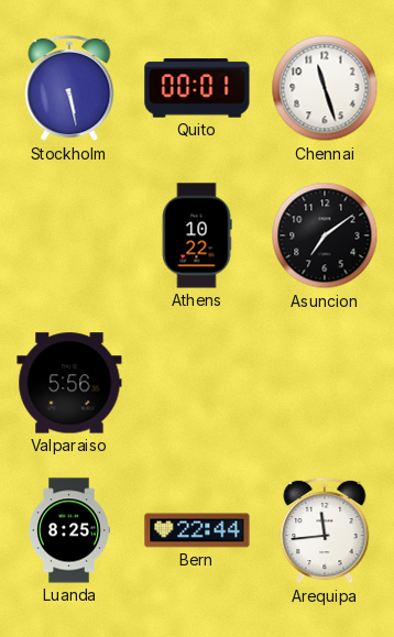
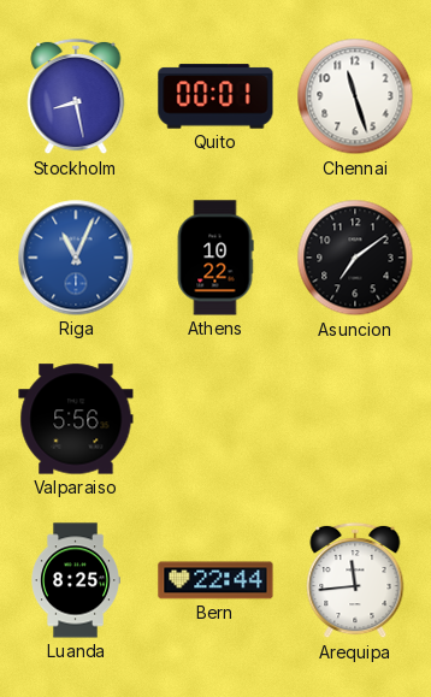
Stockholm: 5:28 -> 8:28 (76, 96)
Riga: none -> 11:04 (76, 258)
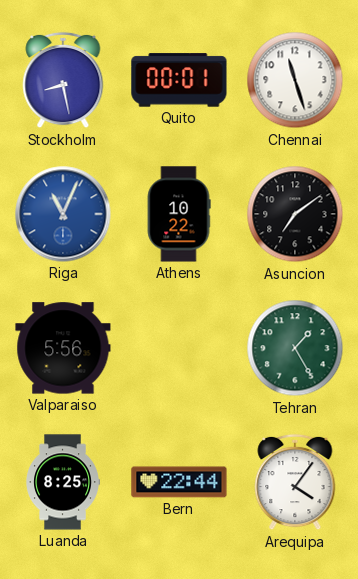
Tehran: none -> 1:25 (295, 348)
Arequipa: 11:44 -> 4:06 (295, 482)
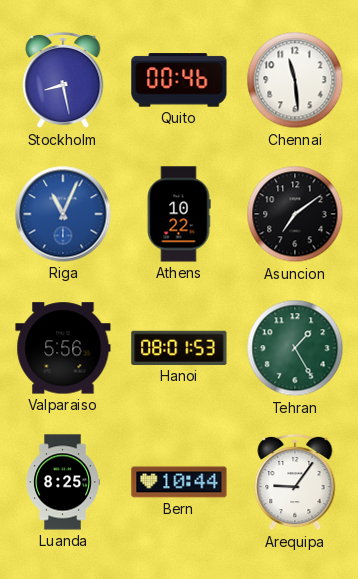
Quito: 00:01 -> 00:46 (179, 80)
Chennai: 11:27 -> 11:29 (295, 80)
Hanoi: none -> 08:01 (179, 348)
Bern: 22:44 -> 10:44 (179, 482)
Arequipa: 4:06 -> 9:06 (295, 482)
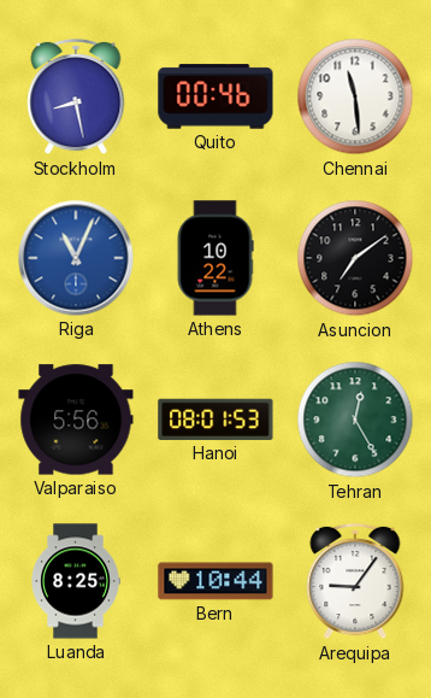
Tehran: 1:25 -> 12:25 (355, 420)
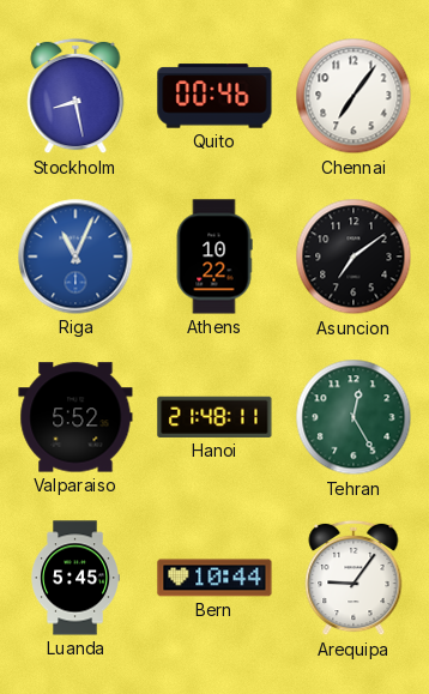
Chennai: 11:29 -> 7:06 (354, 96)
Valparaiso: 5:56 -> 5:52 (75, 417)
Hanoi: 08:01 -> 21:48 (214, 417)
Luanda: 8:25 -> 5:45 (75, 578)
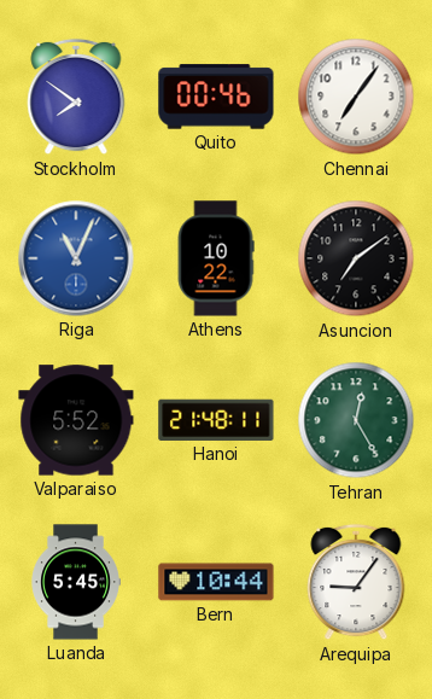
Stockholm: 8:28 -> 7:51 (76, 97)
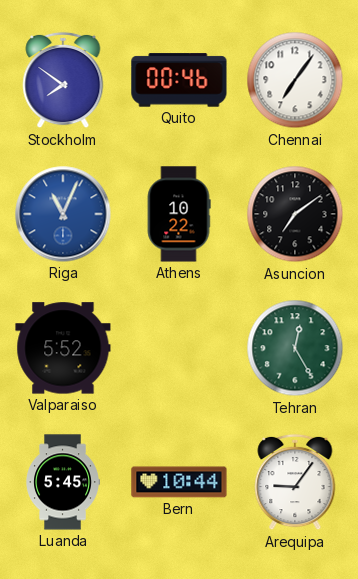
Hanoi: 21:48 -> none (216, 420)
